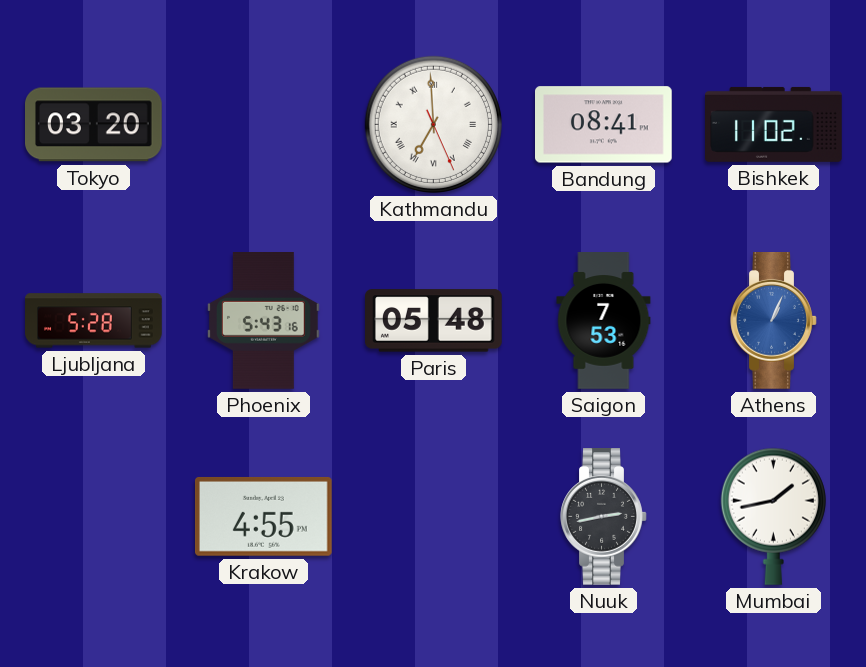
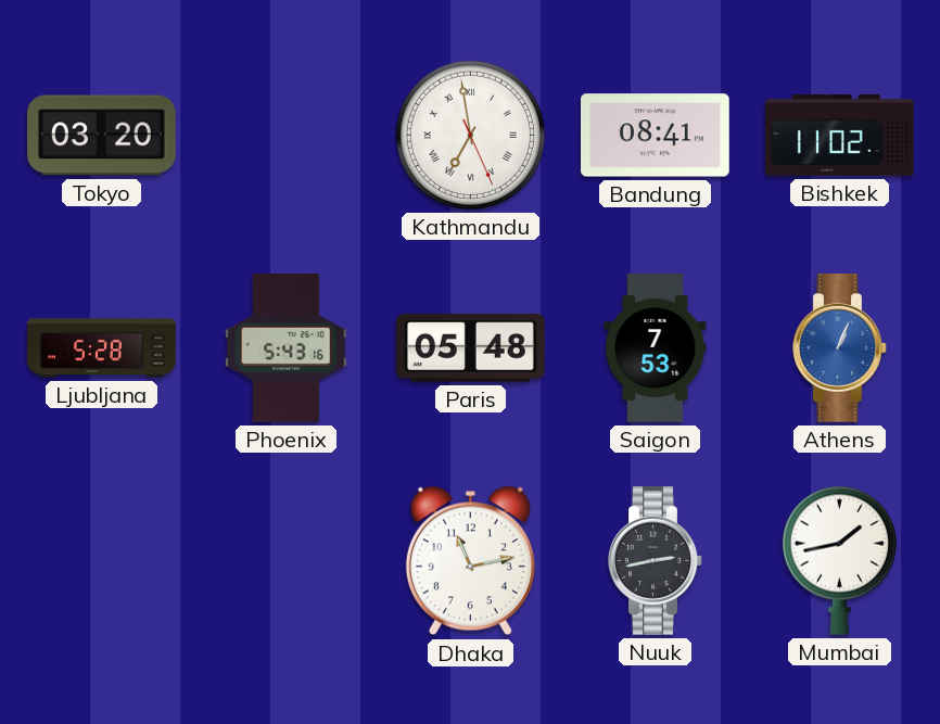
Kathmandu: 6:59 -> 6:58 (470, 135)
Krakow: 4:55 -> none (264, 516)
Dhaka: none -> 11:13 (470, 561)
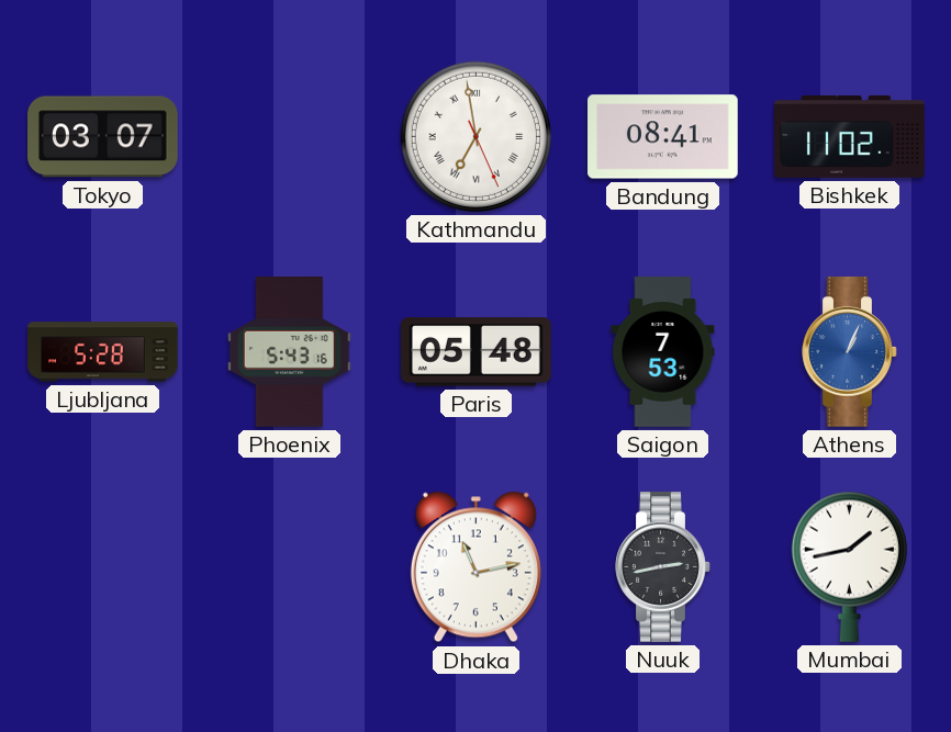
Tokyo: 03:20 -> 03:07 (103, 137)
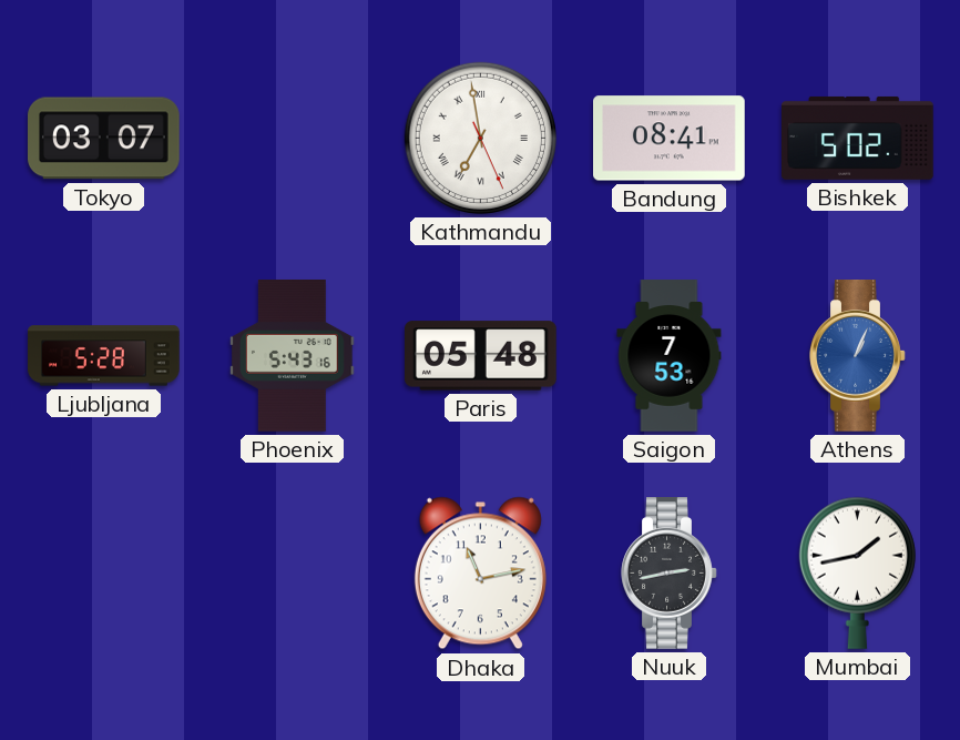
Bishkek: 11:02 -> 5:02 (858, 138)
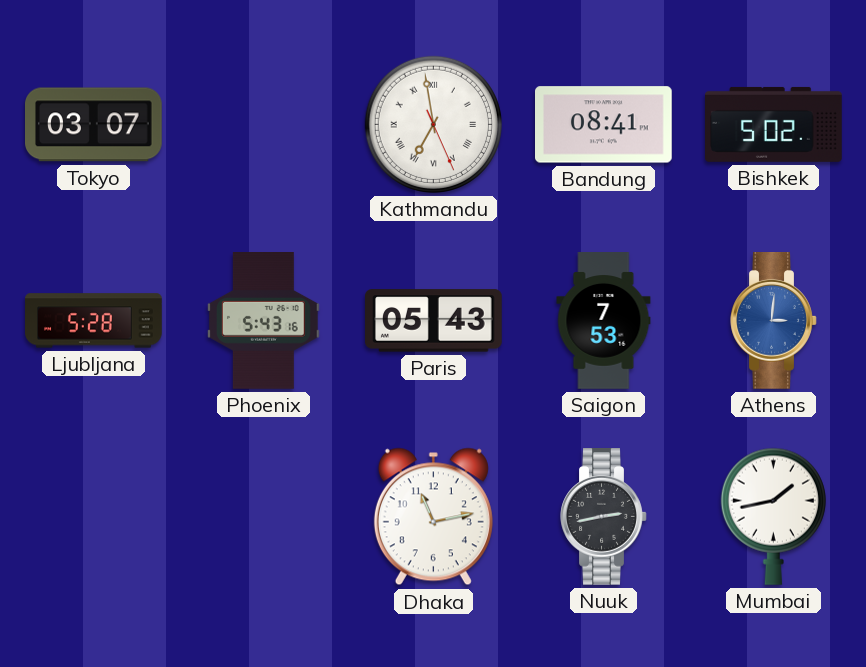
Paris: 05:48 -> 05:43 (434, 321)
Athens: 1:04 -> 3:01 (774, 321)
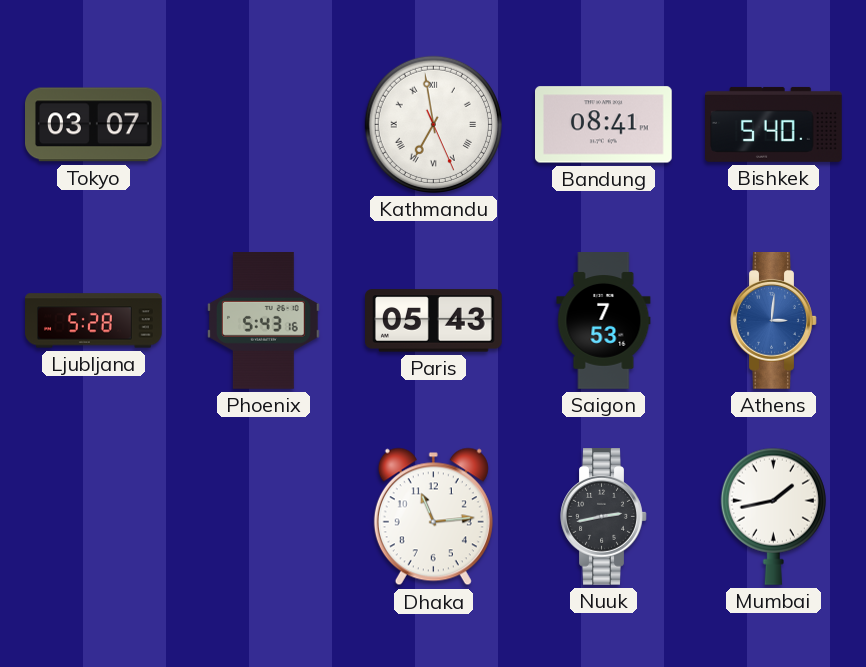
Bishkek: 5:02 -> 5:40 (774, 124)
Dhaka: 11:13 -> 11:14 (433, 517)
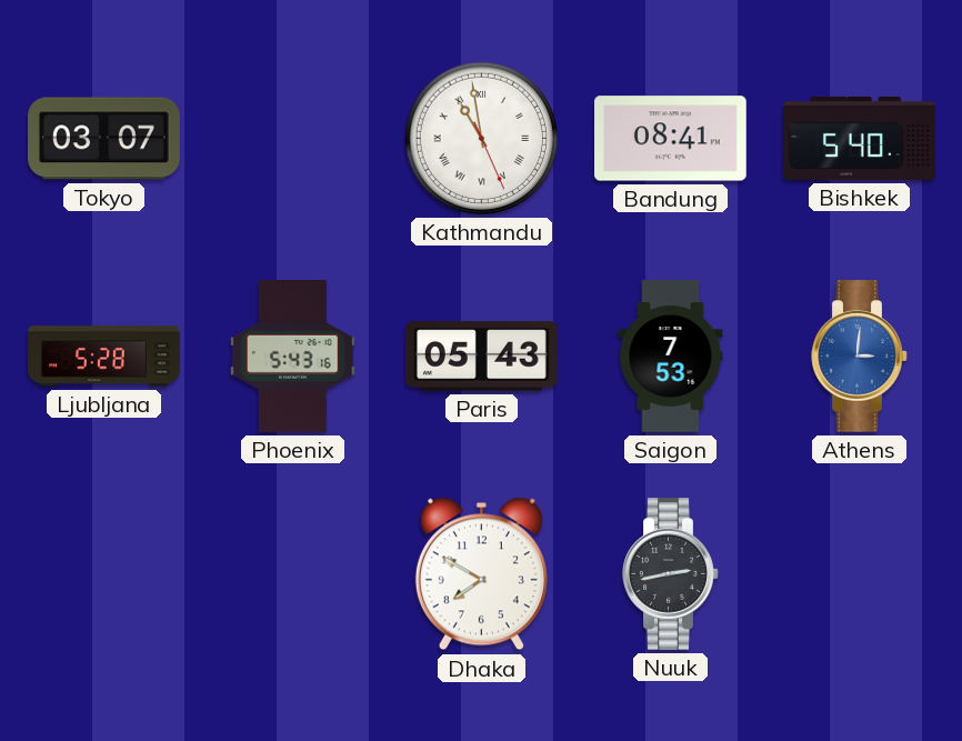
Kathmandu: 6:58 -> 10:58 (481, 138)
Dhaka: 11:14 -> 7:50 (481, 574)
Mumbai: 1:43 -> none (773, 516)
